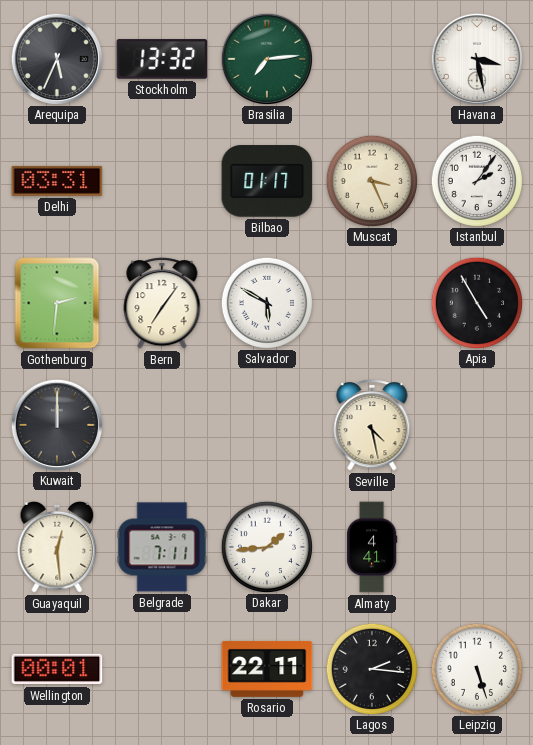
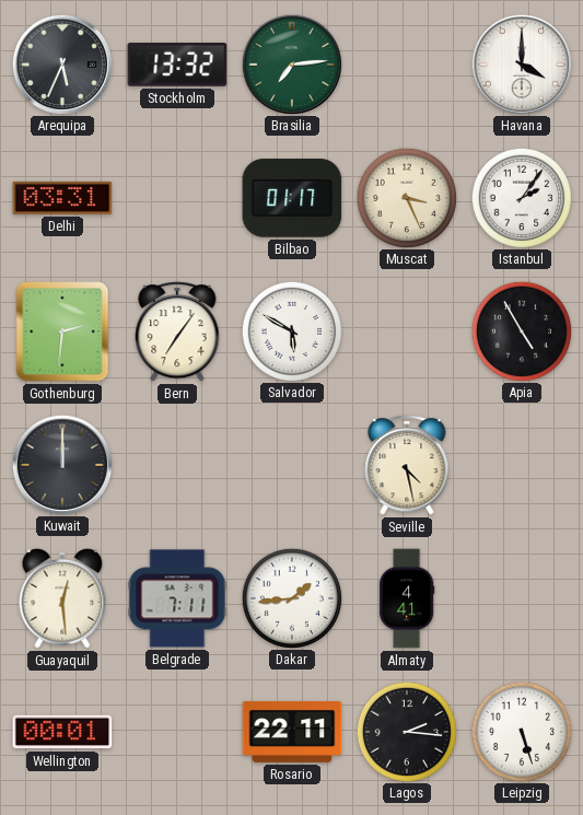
Havana: 3:28 -> 4:00 (521, 63)
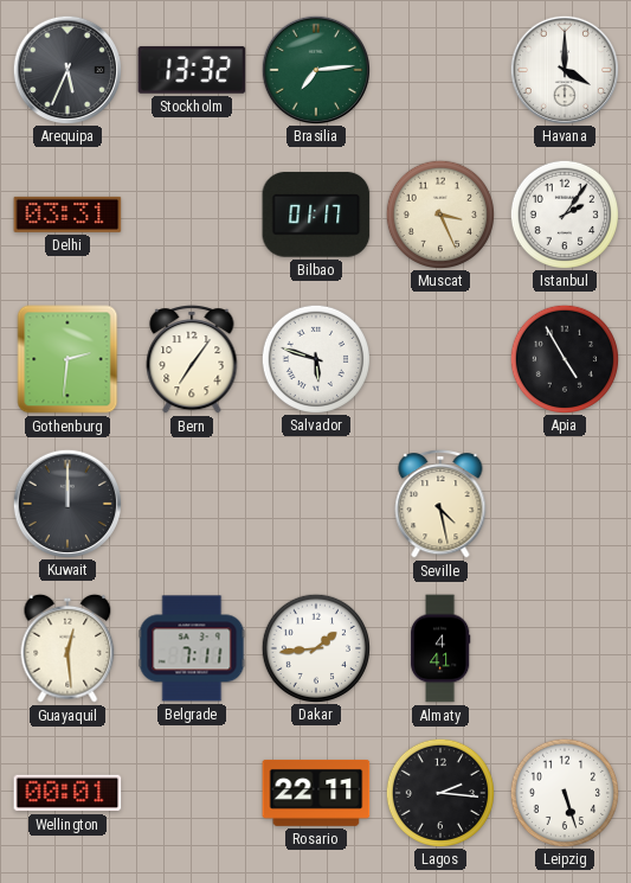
Salvador: 5:50 -> 5:48 (315, 358)
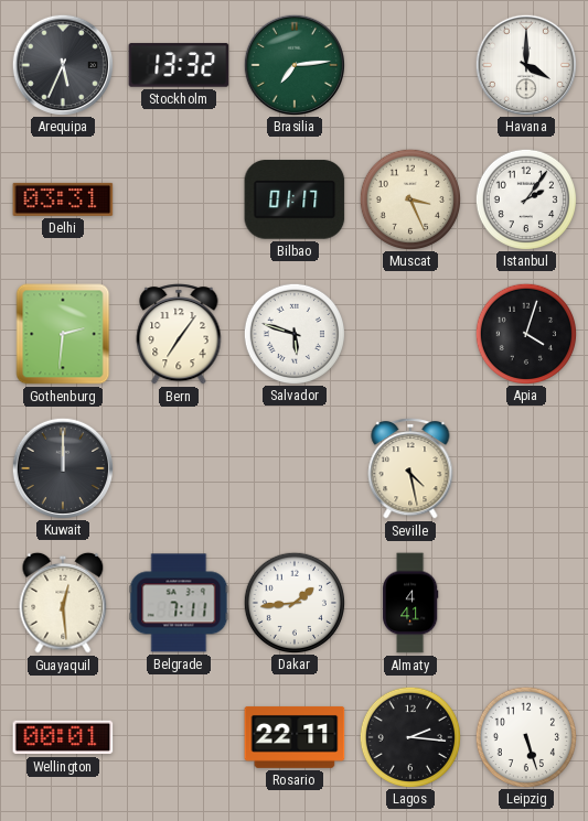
Apia: 4:55 -> 4:03 (525, 333)
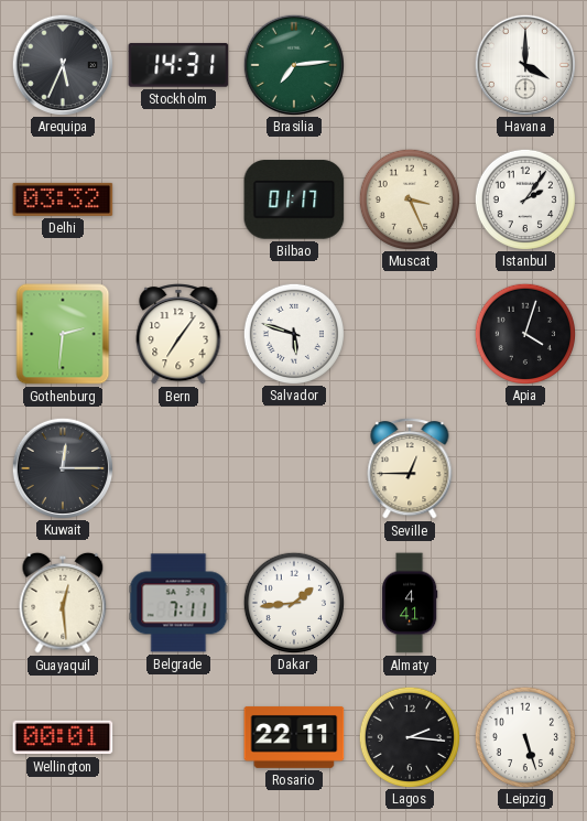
Stockholm: 13:32 -> 14:31 (178, 65)
Delhi: 03:31 -> 03:32 (63, 199)
Kuwait: 12:00 -> 12:15 (62, 467)
Seville: 4:28 -> 12:45 (410, 469)
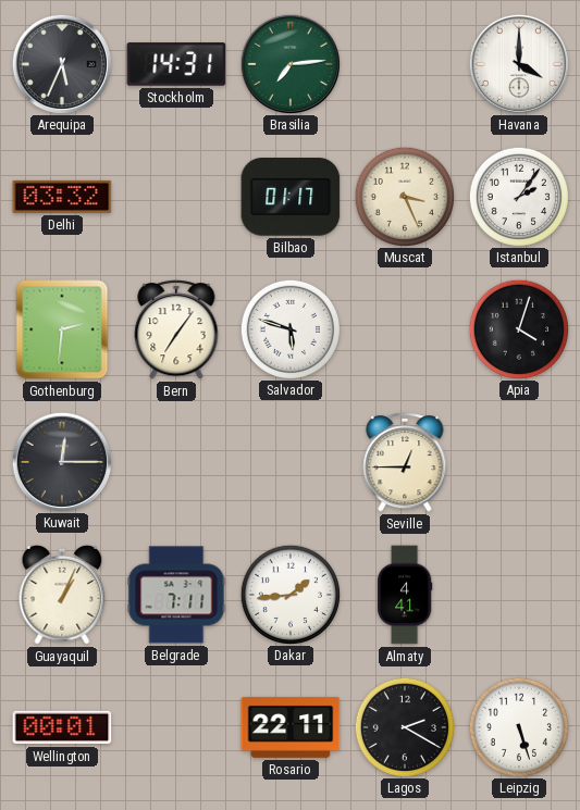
Guayaquil: 12:29 -> 1:04 (62, 595)
Lagos: 2:16 -> 2:20 (404, 726)
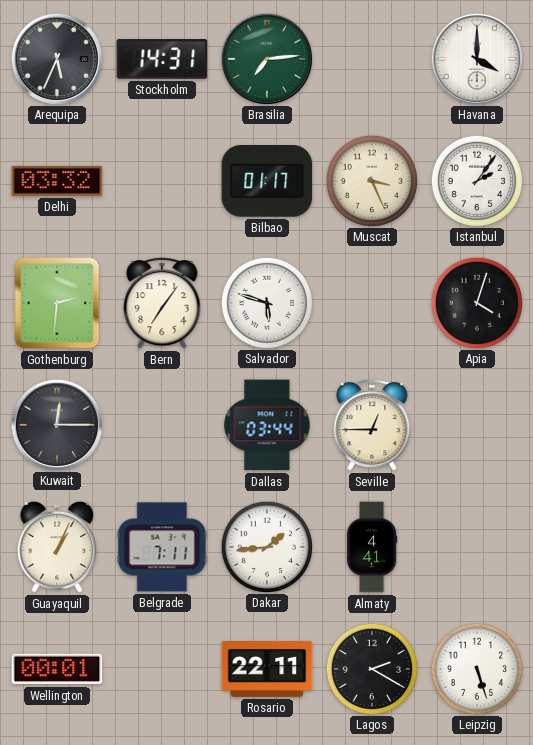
Dallas: none -> 03:44 (267, 425)
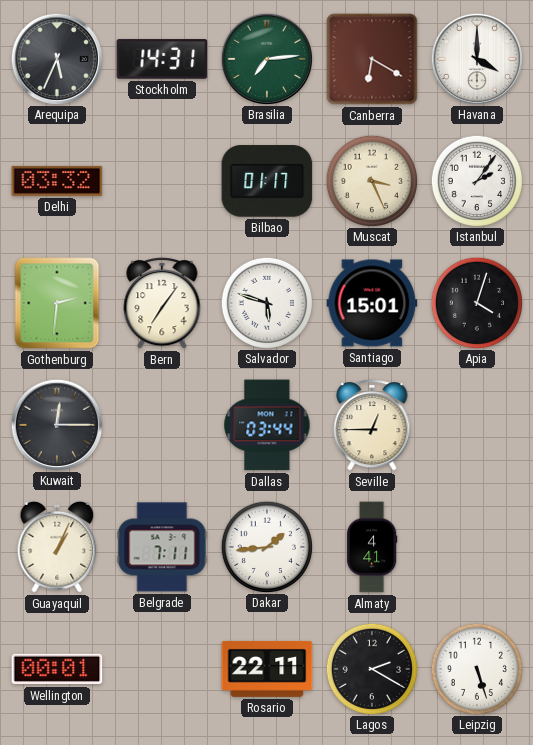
Canberra: none -> 6:20 (372, 59)
Santiago: none -> 15:01 (372, 303)
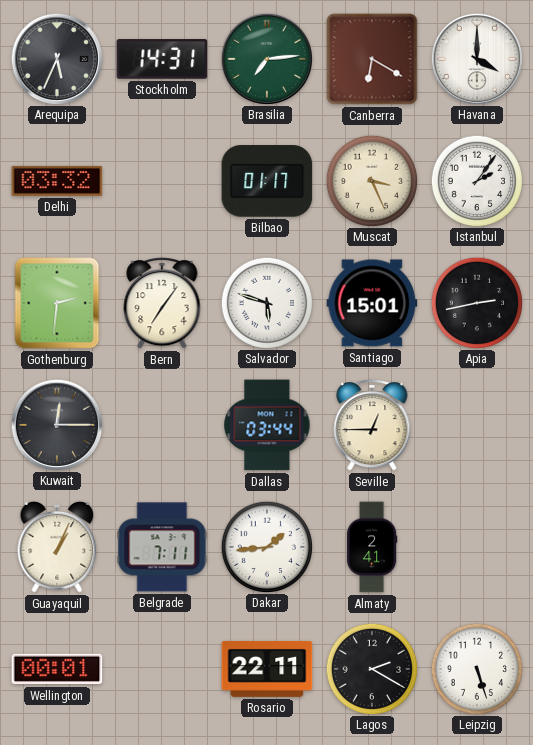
Apia: 4:03 -> 2:43 (476, 302)
Almaty: 4:41 -> 2:41 (372, 547)
